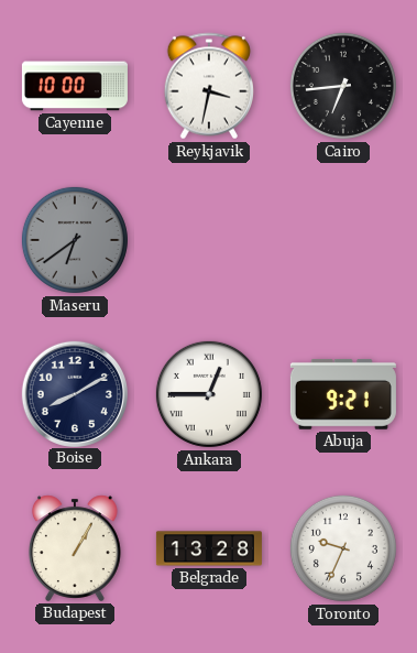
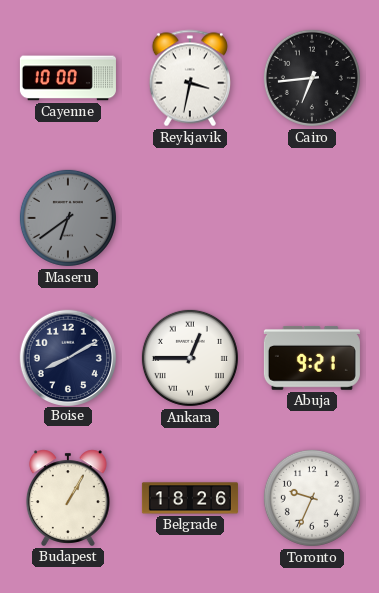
Belgrade: 13:28 -> 18:26 (190, 498)
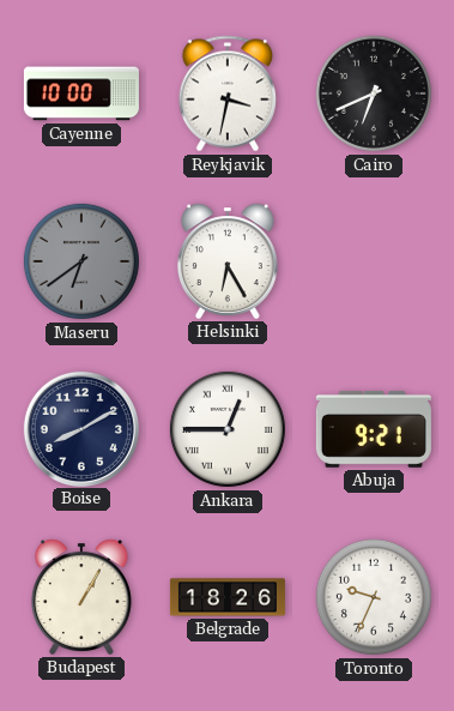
Cairo: 6:44 -> 6:41 (374, 94)
Helsinki: none -> 6:25 (228, 261)
